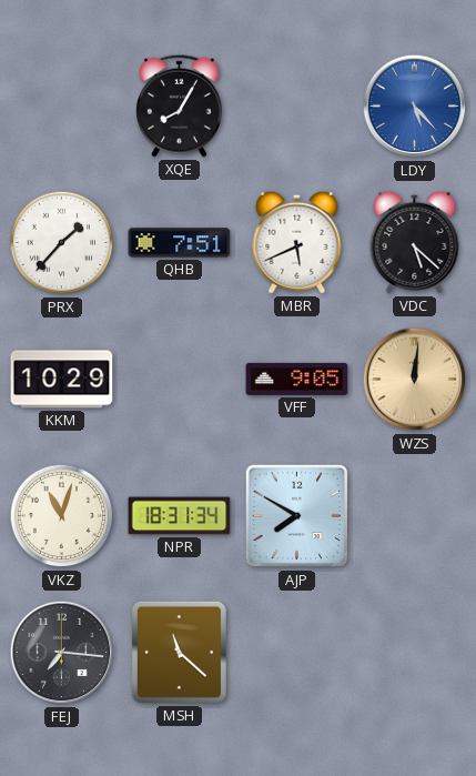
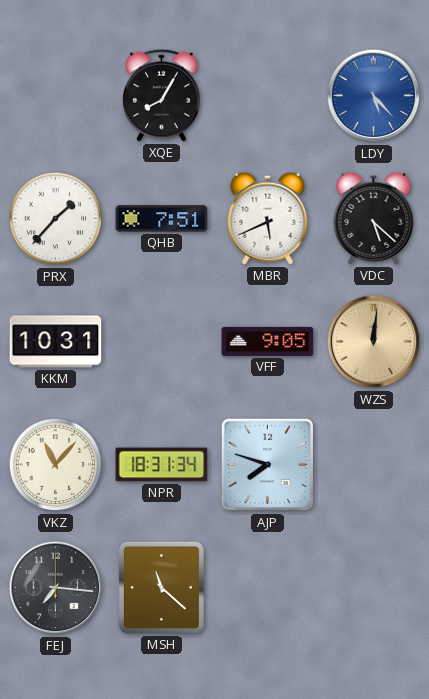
KKM: 10:29 -> 10:31 (56, 342)
VKZ: 11:03 -> 11:07 (56, 465)
AJP: 7:50 -> 7:48 (268, 465)
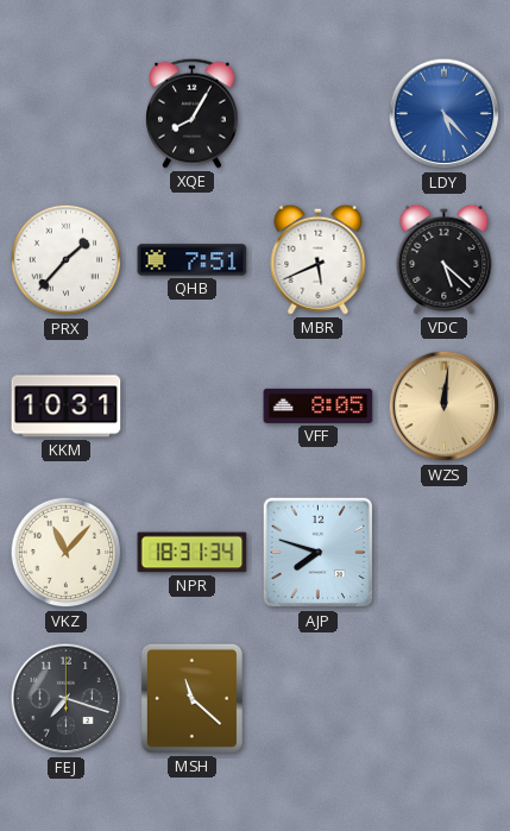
VFF: 9:05 -> 8:05 (319, 405)
FEJ: 7:16 -> 7:18 (67, 699)
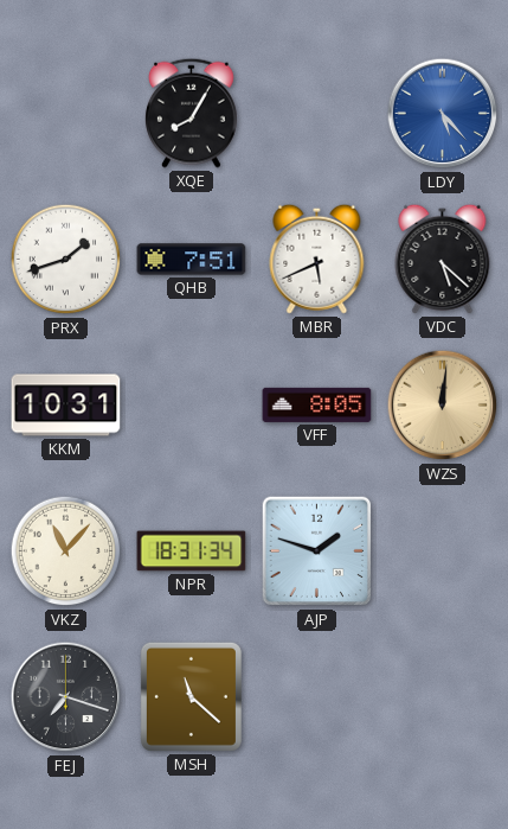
PRX: 1:37 -> 1:42 (66, 260)
AJP: 7:48 -> 1:48 (317, 551)
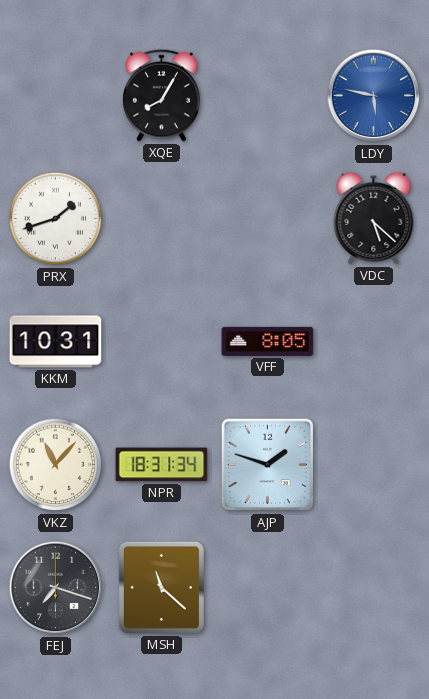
LDY: 5:23 -> 5:47 (374, 96)
QHB: 7:51 -> none (192, 260)
MBR: 5:41 -> none (317, 259)
WZS: 12:01 -> none (443, 406)
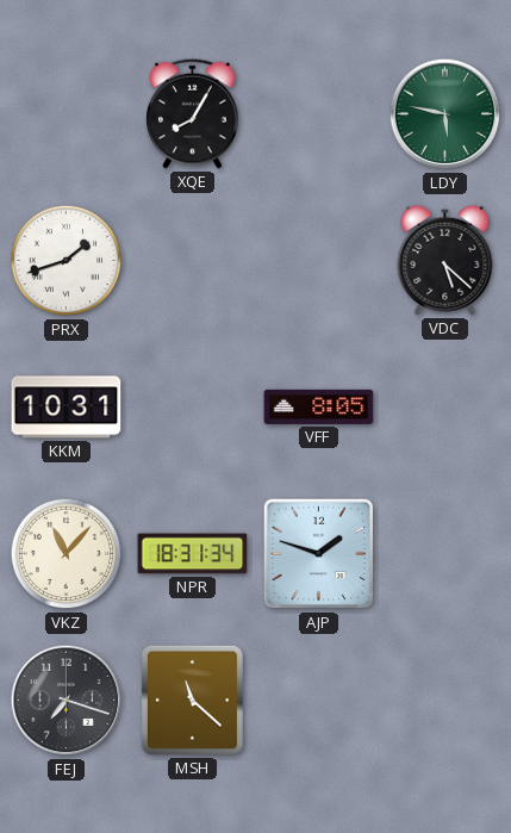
LDY dial: blue -> green (445, 114)
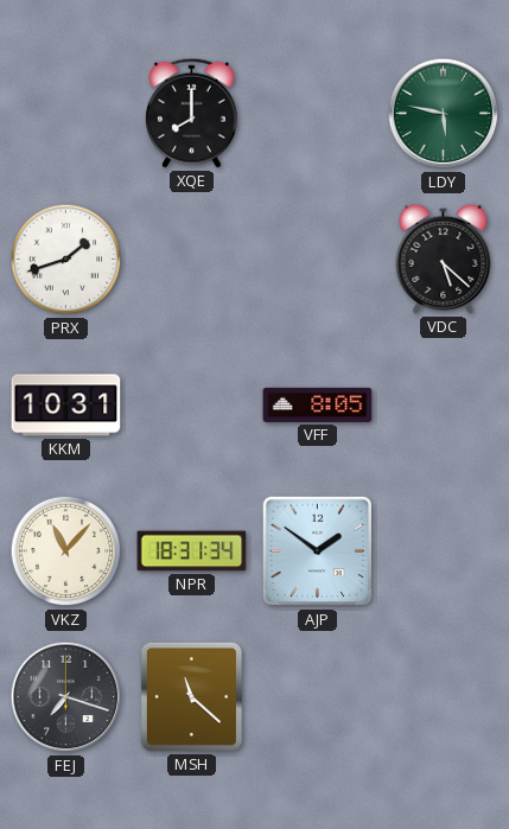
XQE: 8:05 -> 8:00 (192, 113)
AJP: 1:48 -> 1:51 (318, 551)
